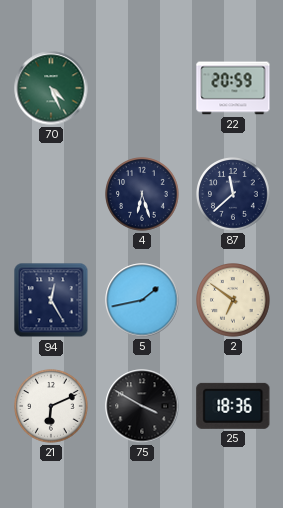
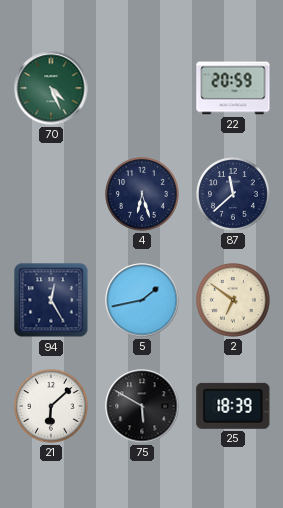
21: 6:11 -> 6:08 (52, 407)
75: 3:50 -> 5:50 (142, 406)
25: 18:36 -> 18:39 (233, 406)
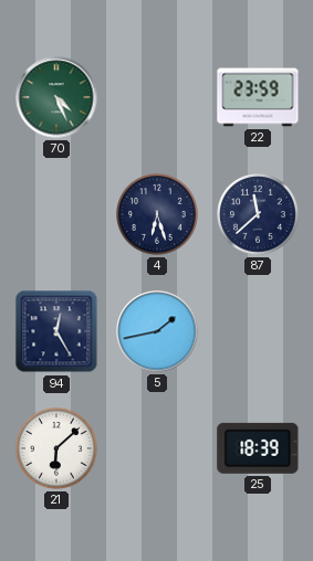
22: 20:59 -> 23:59 (258, 97)
2: 6:51 -> none (234, 301)
75: 5:50 -> none (142, 406)
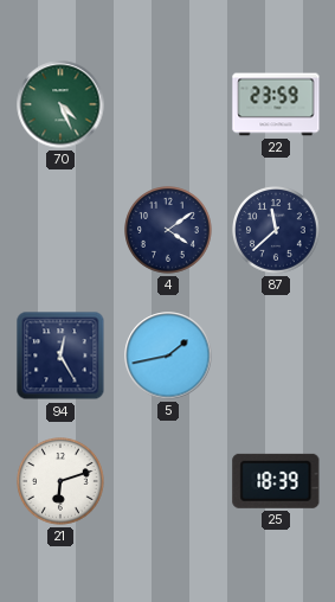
4: 6:27 -> 4:09 (169, 231)
21: 6:08 -> 6:12 (62, 482)
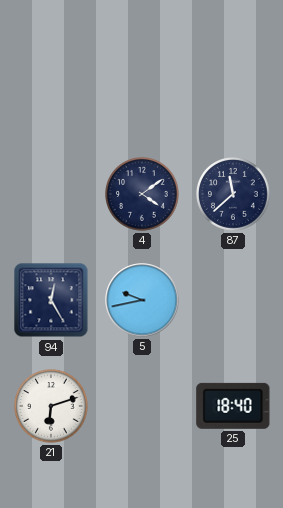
70: 4:26 -> none (60, 104)
22: 23:59 -> none (276, 104)
5: 1:43 -> 9:43 (142, 300)
25: 18:39 -> 18:40 (233, 406)
